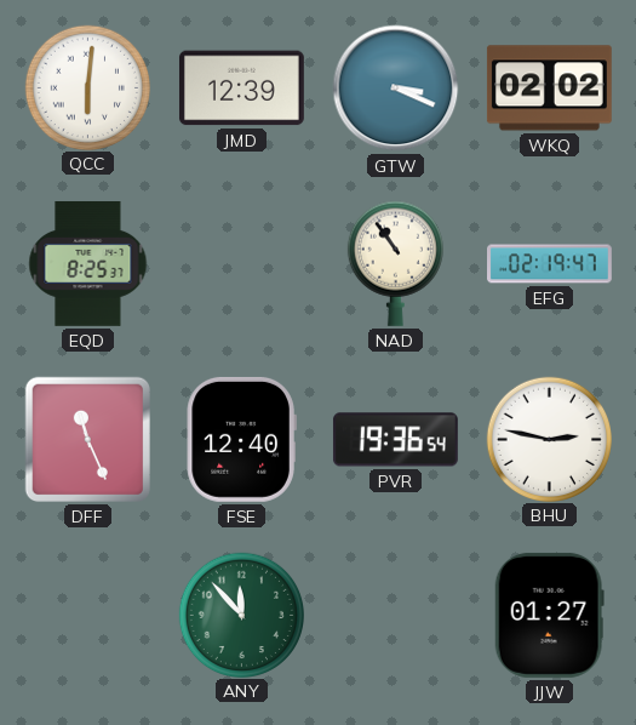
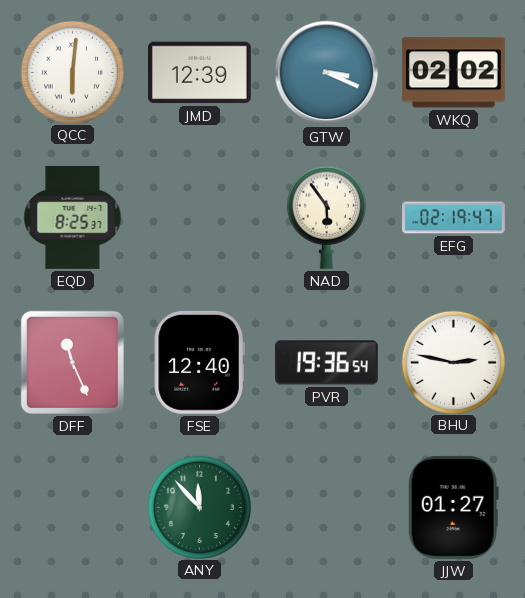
NAD: 10:54 -> 5:54 (326, 217)
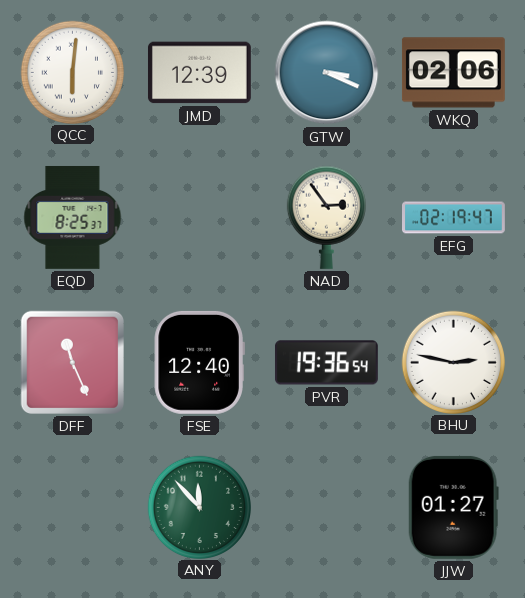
WKQ: 02:02 -> 02:06 (453, 73)
NAD: 5:54 -> 2:54 (326, 217)
